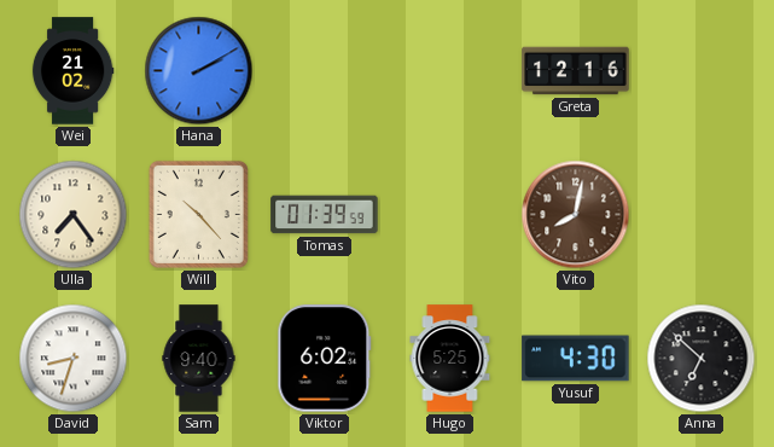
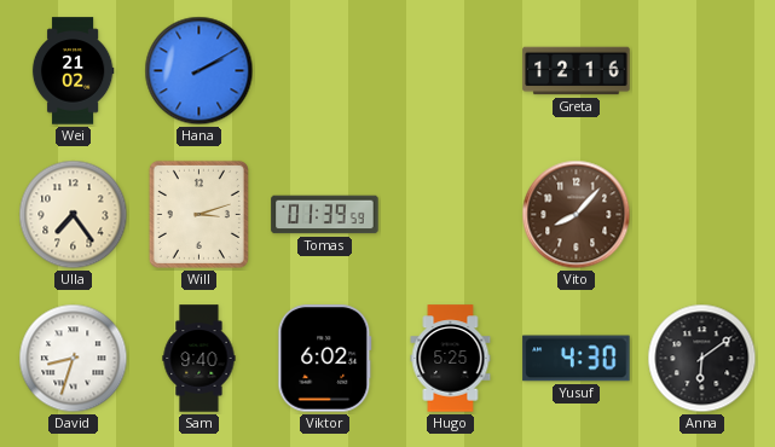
Will: 10:23 -> 3:12 (198, 214)
Vito: 8:02 -> 8:07 (577, 215)
Anna: 6:52 -> 6:09 (702, 359)
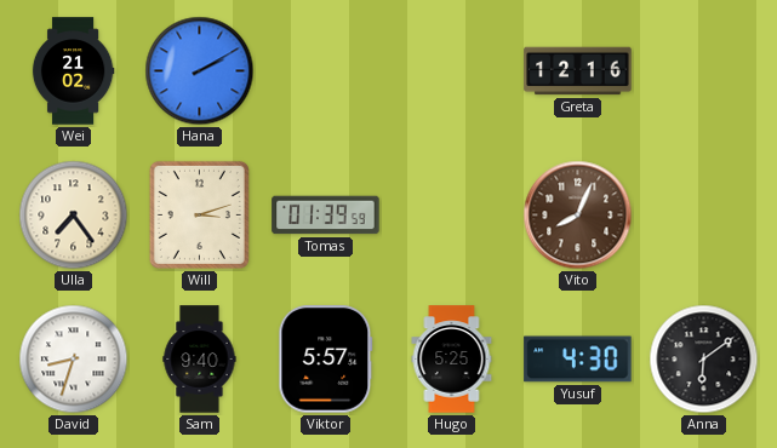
Vito: 8:07 -> 8:04 (578, 216)
Viktor: 6:02 -> 5:57 (326, 360)
